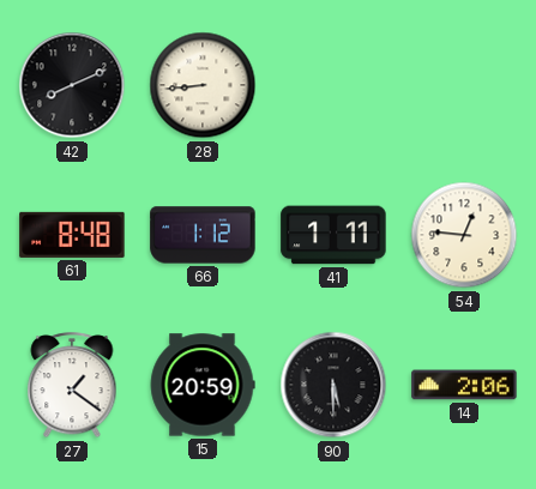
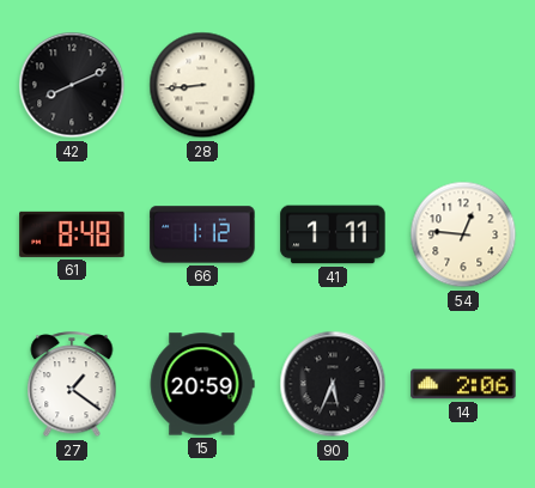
90: 5:30 -> 5:34 (333, 384)
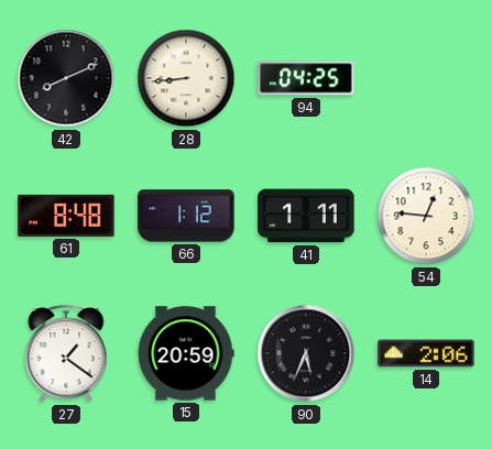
94: none -> 04:25 (306, 78)
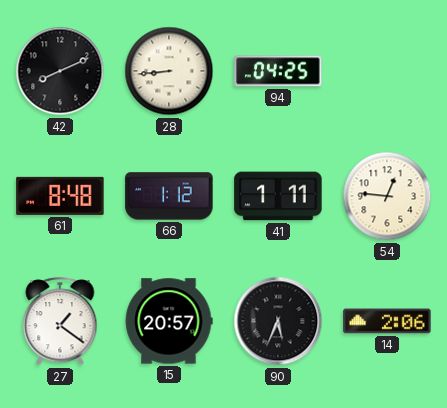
15: 20:59 -> 20:57 (169, 321)
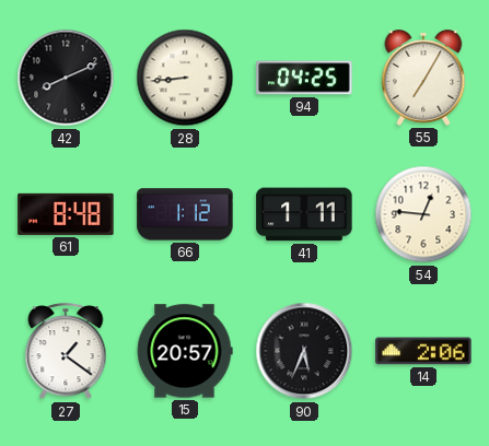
55: none -> 7:05 (423, 78)
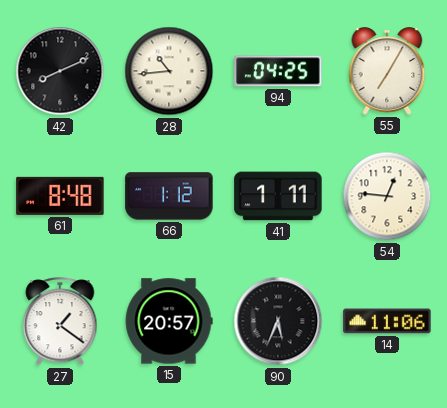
28: 8:44 -> 10:44 (169, 71)
14: 2:06 -> 11:06 (387, 321)
